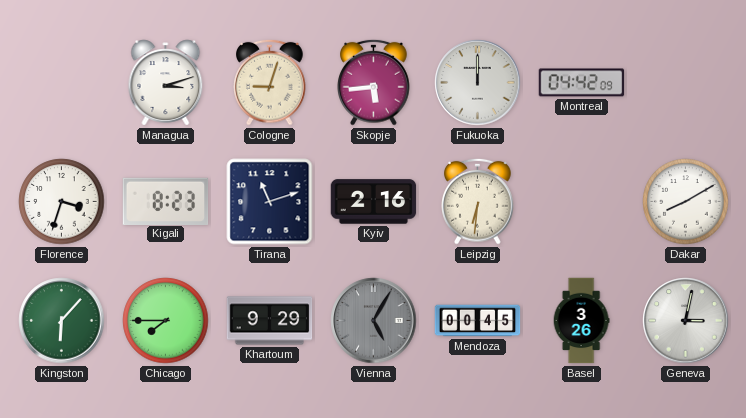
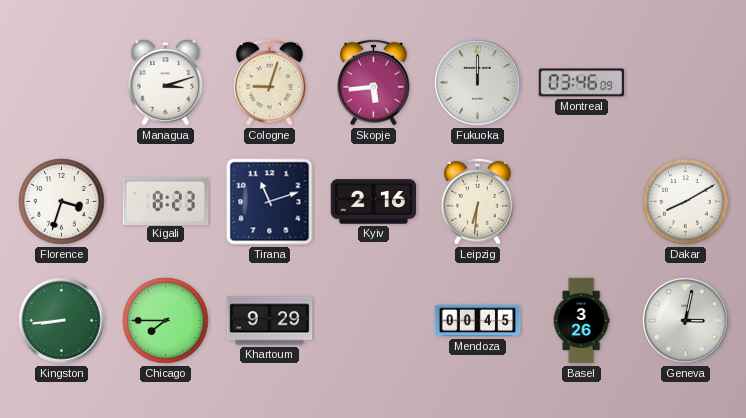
Montreal: 04:42 -> 03:46 (582, 83)
Kingston: 6:07 -> 8:44 (62, 321)
Vienna: 5:05 -> none (374, 321)
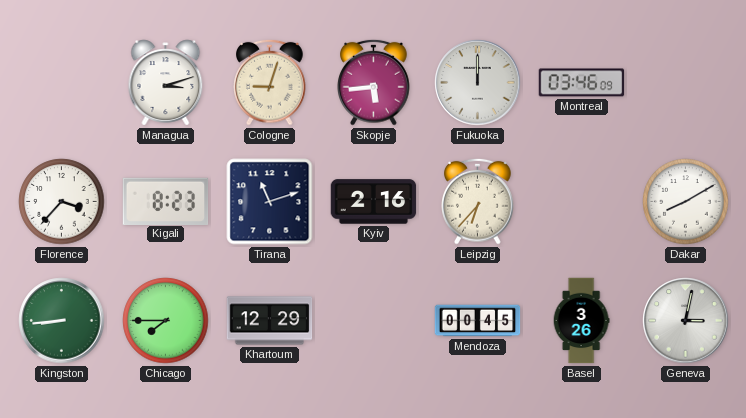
Florence: 3:33 -> 3:37 (62, 202)
Leipzig: 6:31 -> 6:37 (478, 201)
Khartoum: 9:29 -> 12:29 (270, 321)
